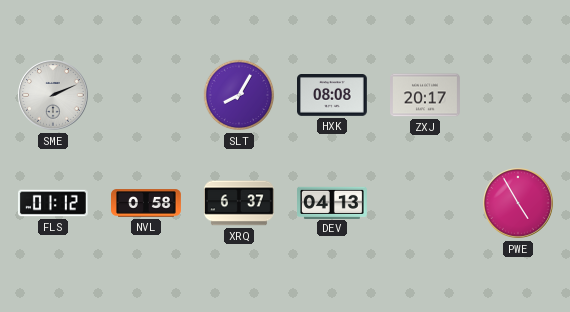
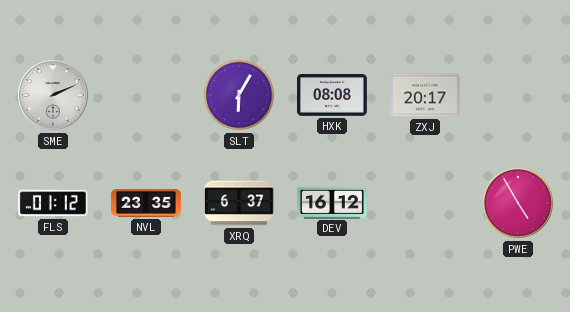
SLT: 8:05 -> 6:05 (239, 95)
NVL: 0:58 -> 23:35 (147, 203)
DEV: 04:13 -> 16:12 (333, 202)
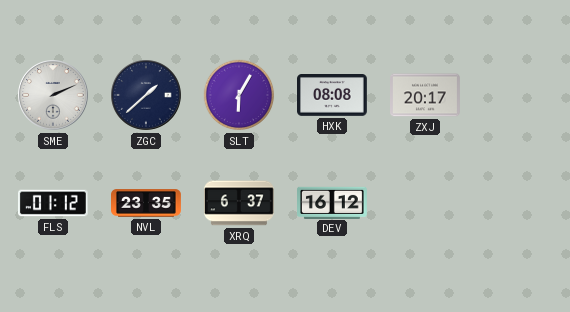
ZGC: none -> 1:38 (146, 95)
PWE: 4:55 -> none (518, 203)
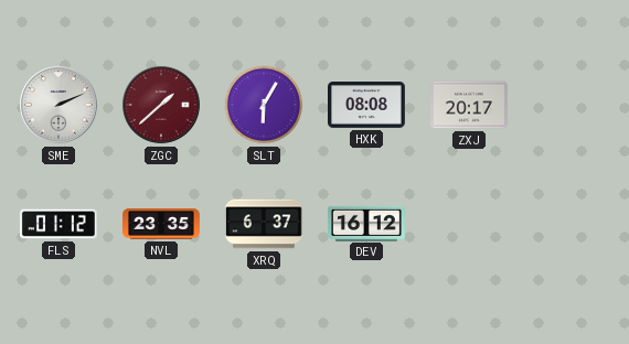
ZGC dial: navy -> burgundy (161, 105)
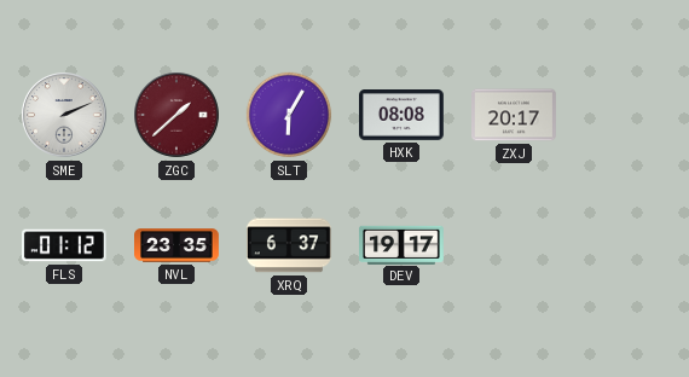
DEV: 16:12 -> 19:17 (403, 244)
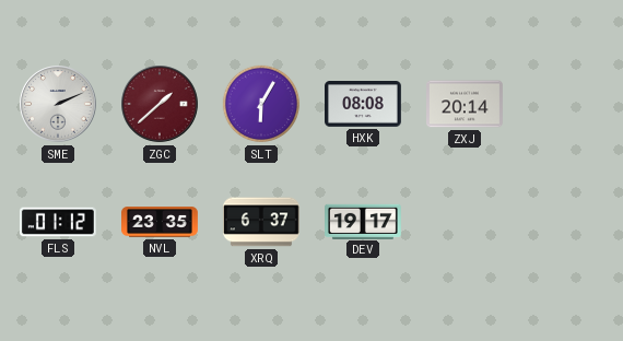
ZXJ: 20:17 -> 20:14 (466, 104)
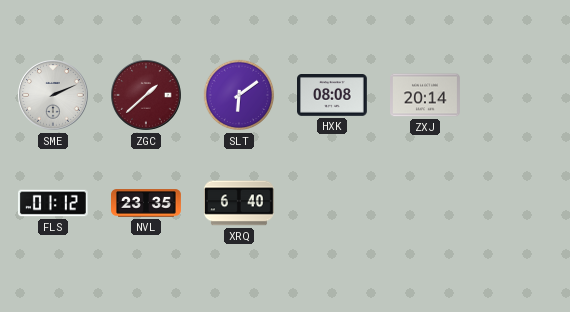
SLT: 6:05 -> 6:09 (239, 95)
XRQ: 6:37 -> 6:40 (239, 203)
DEV: 19:17 -> none (364, 221)
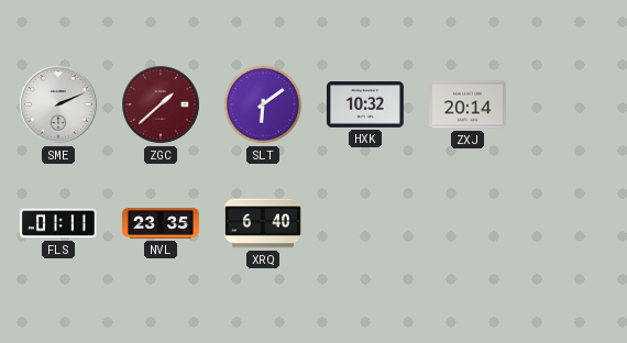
HXK: 08:08 -> 10:32 (366, 106)
FLS: 01:12 -> 01:11 (58, 223)
